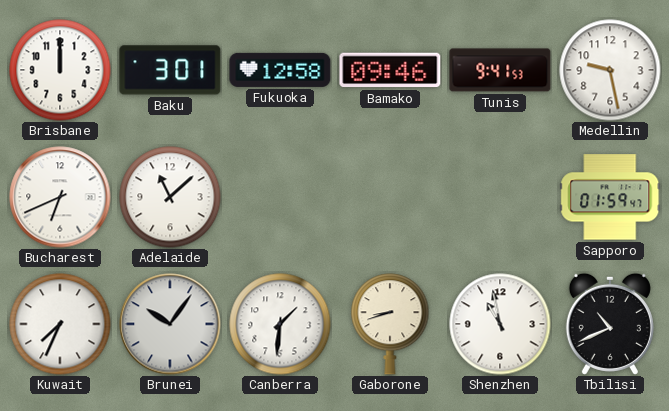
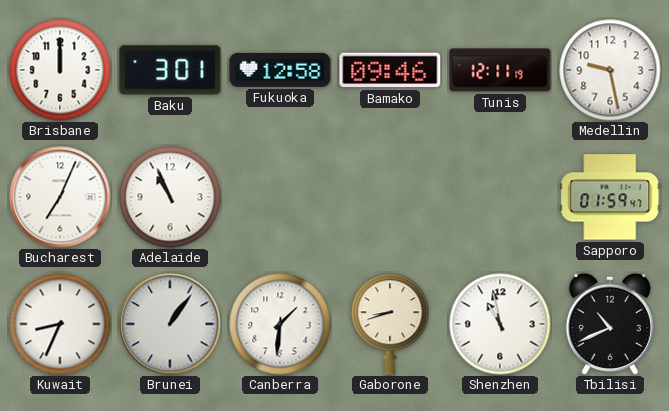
Tunis: 9:41 -> 12:11 (500, 70)
Bucharest: 6:41 -> 7:04 (60, 197)
Adelaide: 11:08 -> 10:56 (170, 197)
Kuwait: 7:34 -> 8:34 (60, 324)
Brunei: 10:06 -> 1:06 (170, 324)
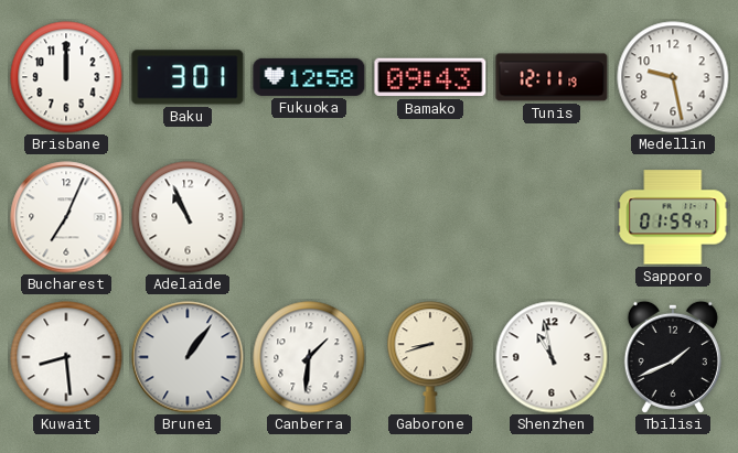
Bamako: 09:46 -> 09:43 (430, 77)
Kuwait: 8:34 -> 8:29 (66, 357)
Tbilisi: 10:41 -> 1:41 (673, 357)
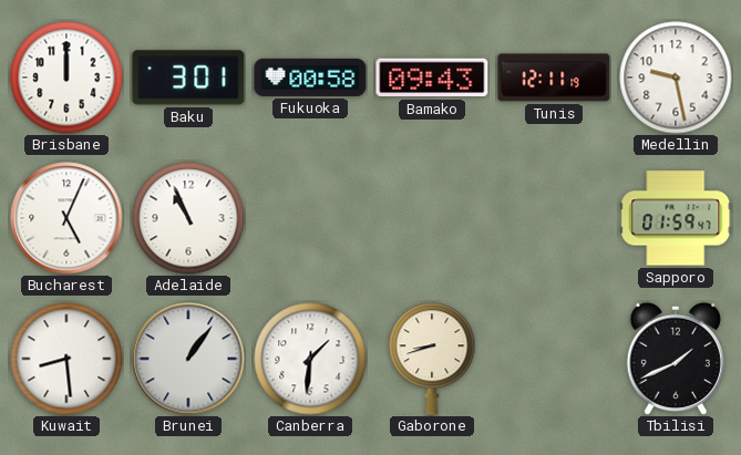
Fukuoka: 12:58 -> 00:58 (310, 77)
Bucharest: 7:04 -> 5:04 (66, 218)
Shenzhen: 10:58 -> none (552, 357)
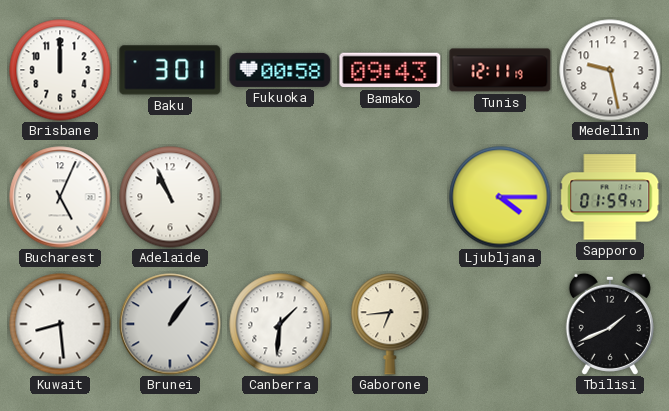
Ljubljana: none -> 4:15 (500, 197)
Gaborone: 8:42 -> 6:44 (390, 324)
